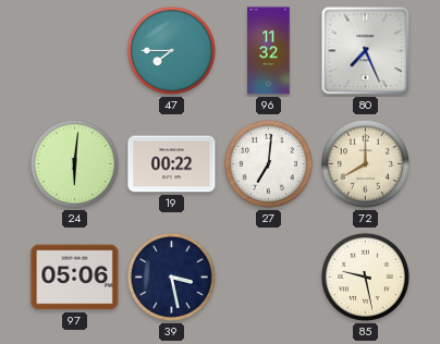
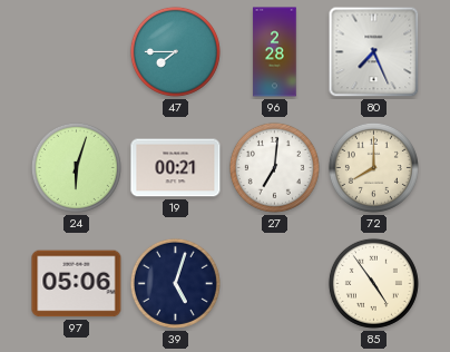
96: 11:32 -> 2:28 (275, 52)
24: 6:01 -> 6:03 (76, 167)
19: 00:22 -> 00:21 (176, 168)
39: 3:28 -> 5:03 (175, 283)
85: 9:28 -> 4:54 (373, 283)
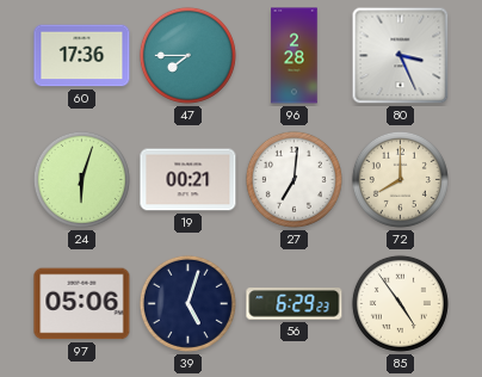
60: none -> 17:36 (82, 56)
80: 7:26 -> 3:26 (401, 56)
56: none -> 6:29 (295, 304)
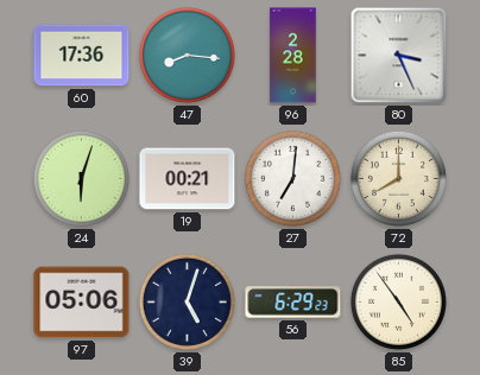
47: 7:45 -> 8:16 (187, 55)
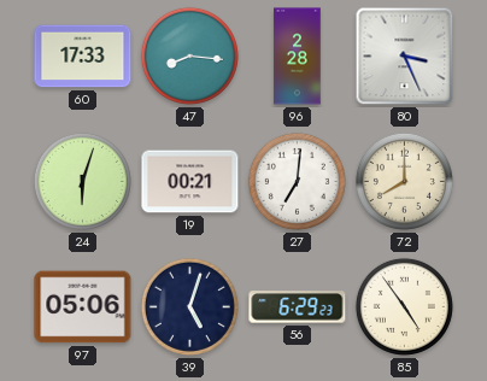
60: 17:36 -> 17:33 (83, 57)
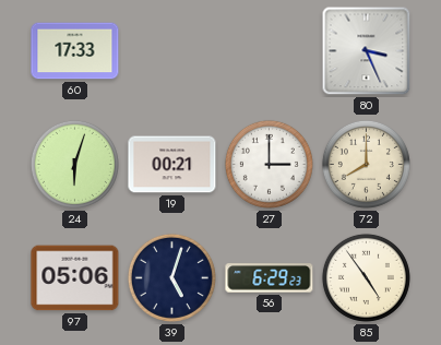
47: 8:16 -> none (189, 55)
96: 2:28 -> none (298, 57)
27: 7:01 -> 3:00 (269, 164)
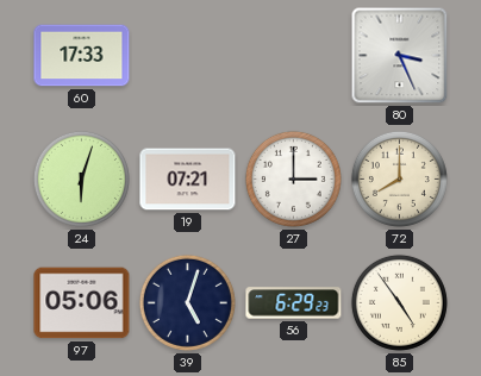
19: 00:21 -> 07:21 (188, 180)
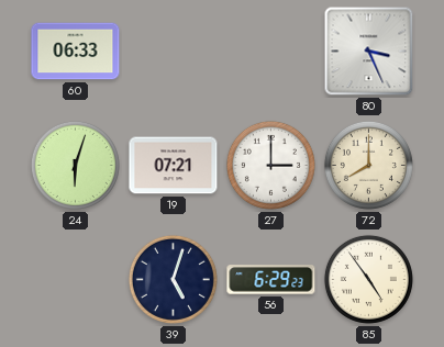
60: 17:33 -> 06:33 (76, 52)
97: 05:06 -> none (82, 303)
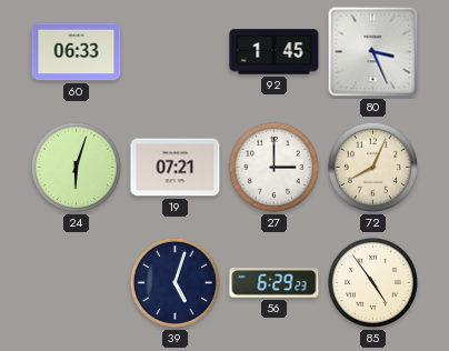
92: none -> 1:45 (275, 52)
72: 8:00 -> 8:04 (372, 167)
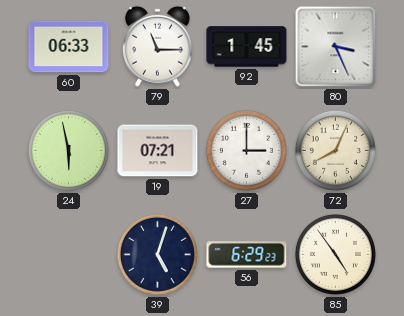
79: none -> 11:15 (157, 46)
24: 6:03 -> 5:58 (68, 150)
